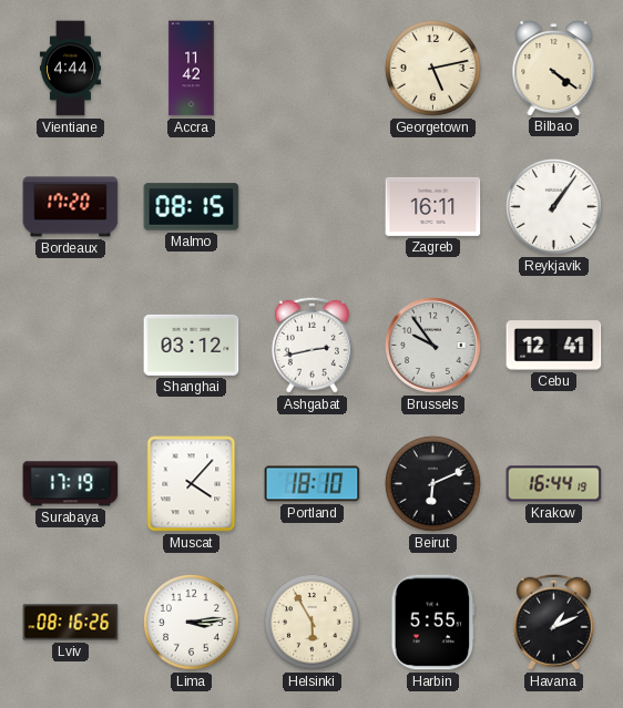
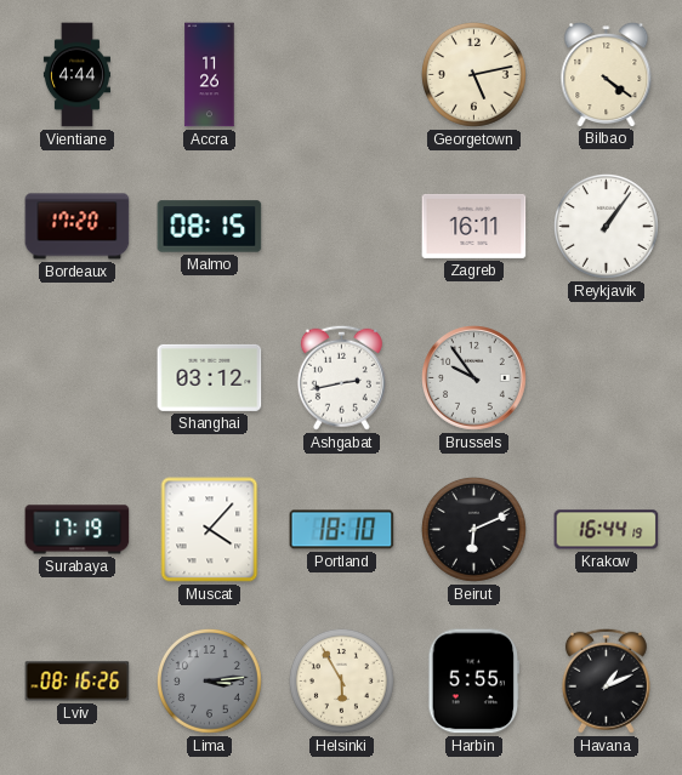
Accra: 11:42 -> 11:26 (210, 75)
Cebu: 12:41 -> none (554, 346)
Lima dial: white -> grey (209, 680)
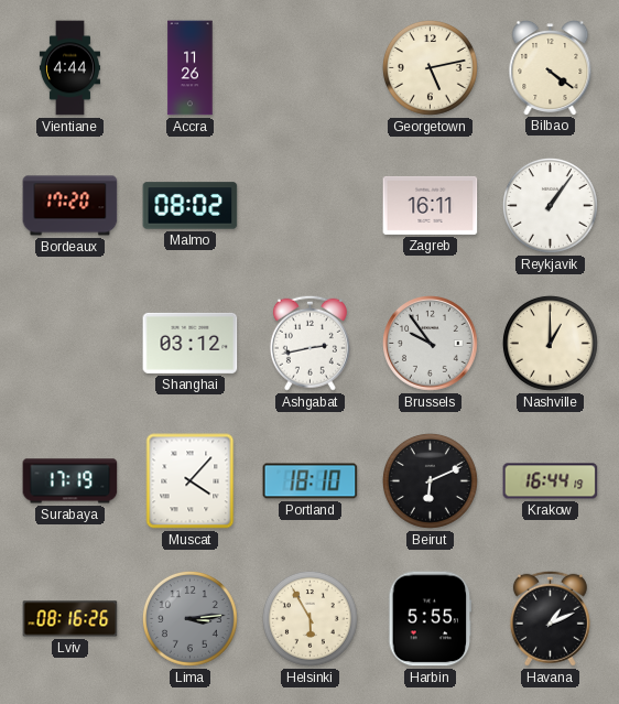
Malmo: 08:15 -> 08:02 (191, 206)
Nashville: none -> 1:00 (550, 343)
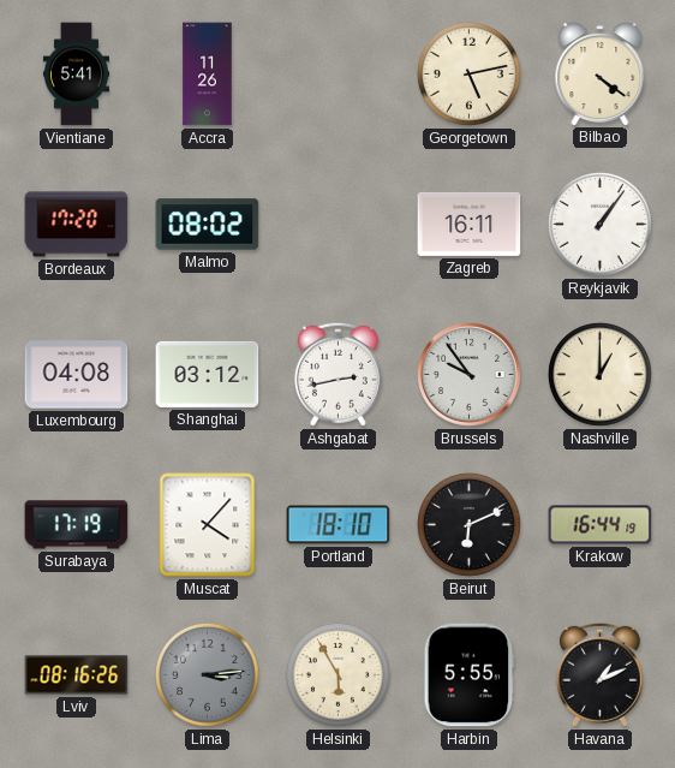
Vientiane: 4:44 -> 5:41 (76, 75)
Luxembourg: none -> 04:08 (77, 375)
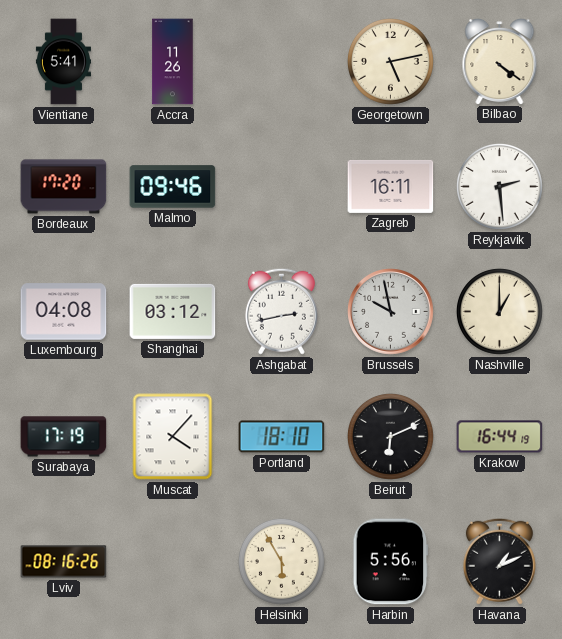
Malmo: 08:02 -> 09:46 (173, 187)
Reykjavik: 1:06 -> 2:29 (499, 186)
Brussels: 9:54 -> 9:58 (391, 312)
Lima: 3:14 -> none (207, 674)
Harbin: 5:55 -> 5:56 (391, 562)
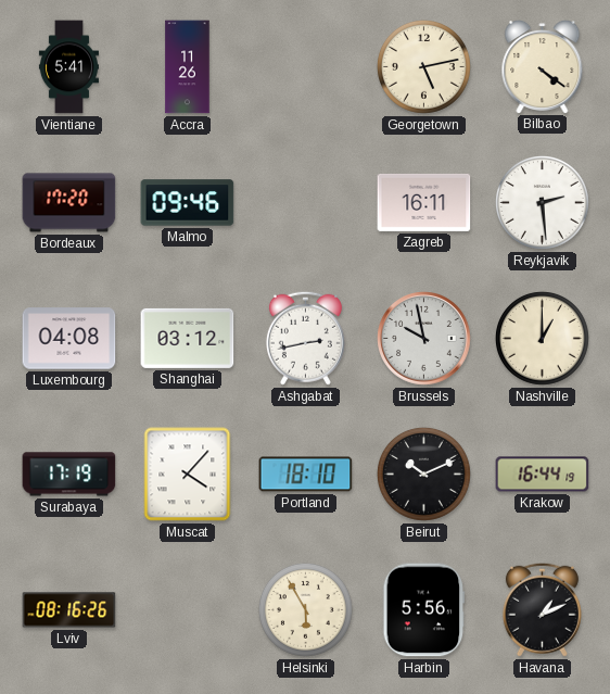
Beirut: 6:11 -> 10:11 (423, 474)
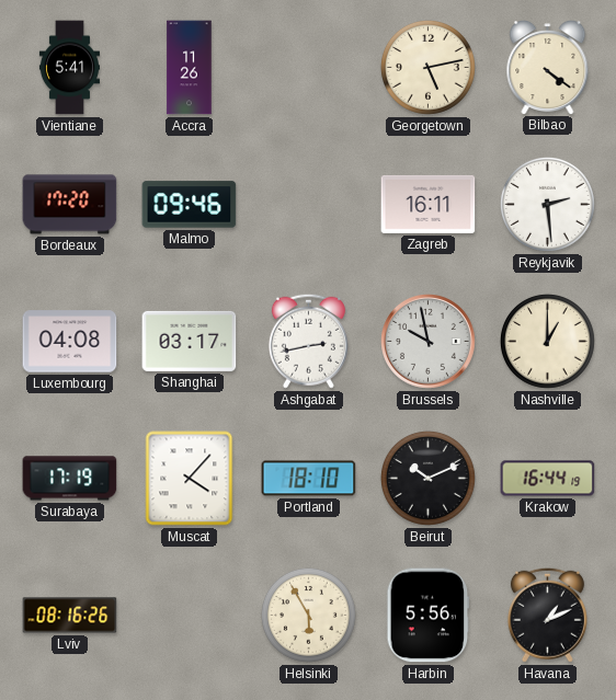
Shanghai: 03:12 -> 03:17 (190, 341)
